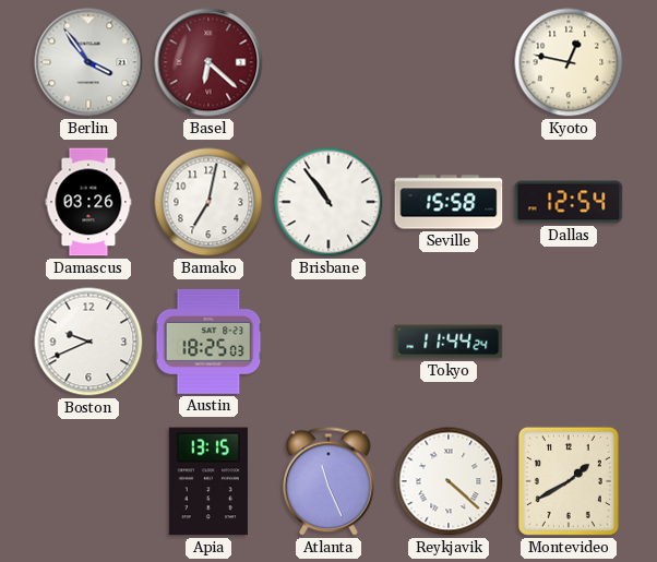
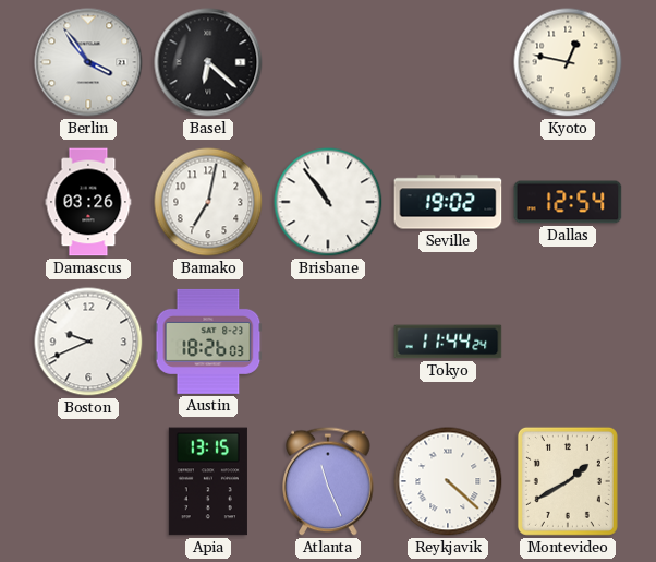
Basel dial: burgundy -> black (208, 62)
Seville: 15:58 -> 19:02 (448, 202)
Austin: 18:25 -> 18:26 (208, 342)
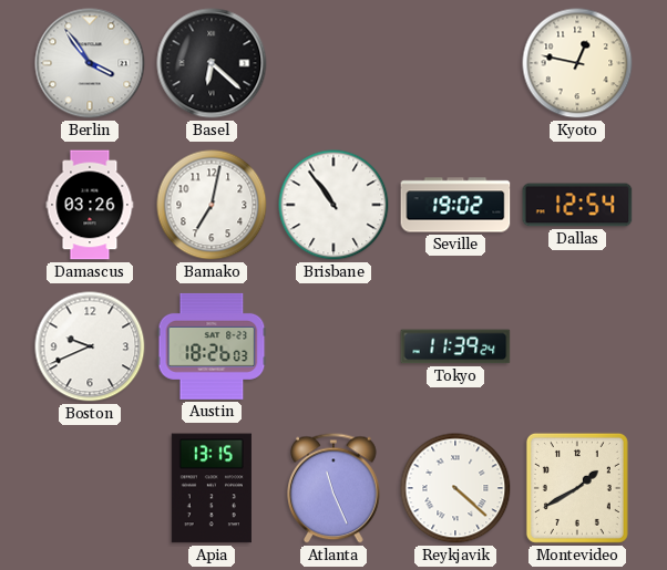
Tokyo: 11:44 -> 11:39 (455, 346)
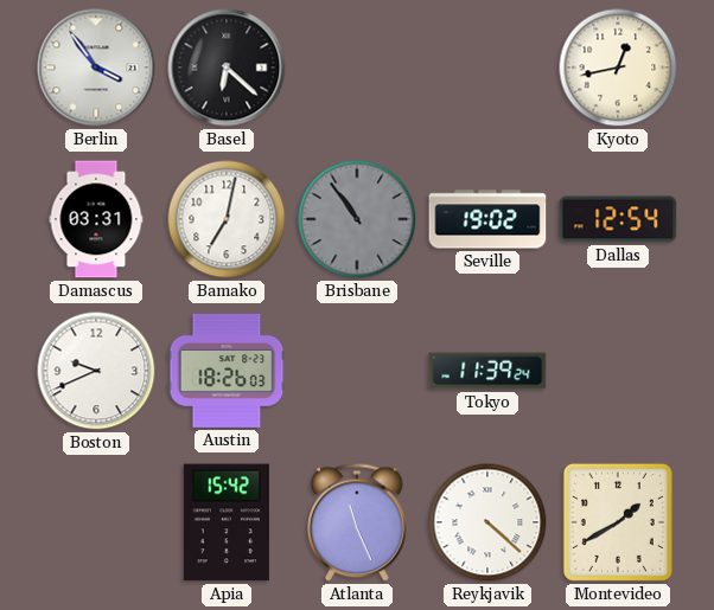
Kyoto: 12:47 -> 12:43 (618, 68)
Damascus: 03:26 -> 03:31 (96, 219)
Brisbane dial: white -> grey (357, 219)
Apia: 13:15 -> 15:42 (227, 522)
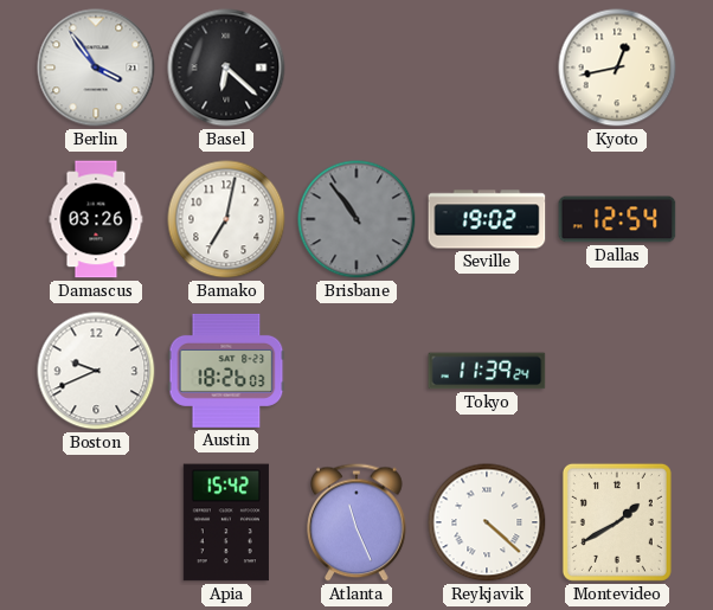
Damascus: 03:31 -> 03:26 (96, 219)
